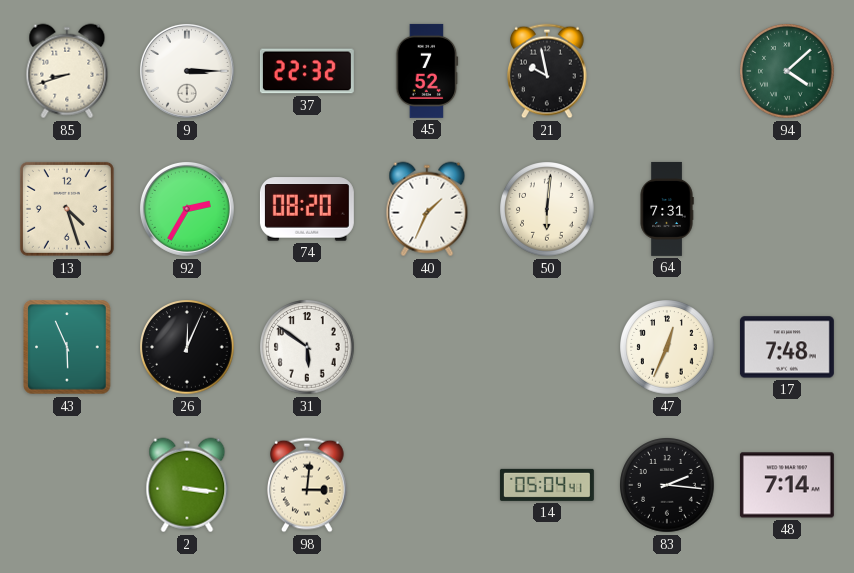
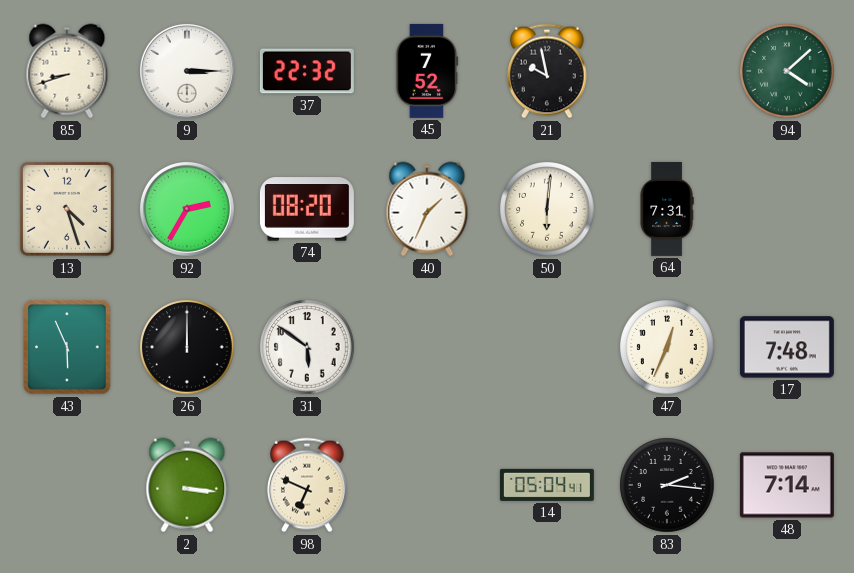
26: 12:04 -> 12:00 (187, 347)
98: 3:01 -> 6:49 (307, 485)
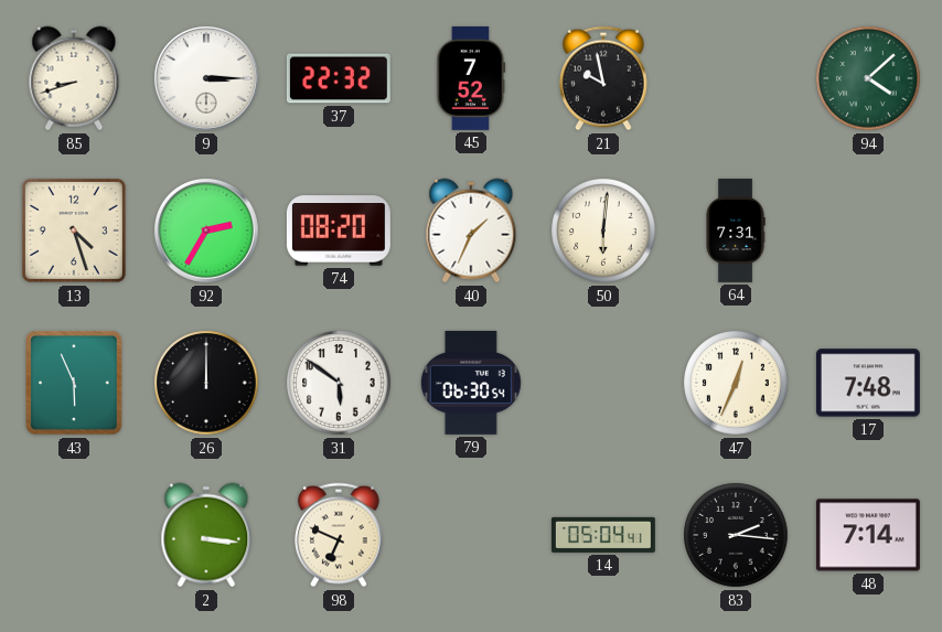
79: none -> 06:30 (471, 383)
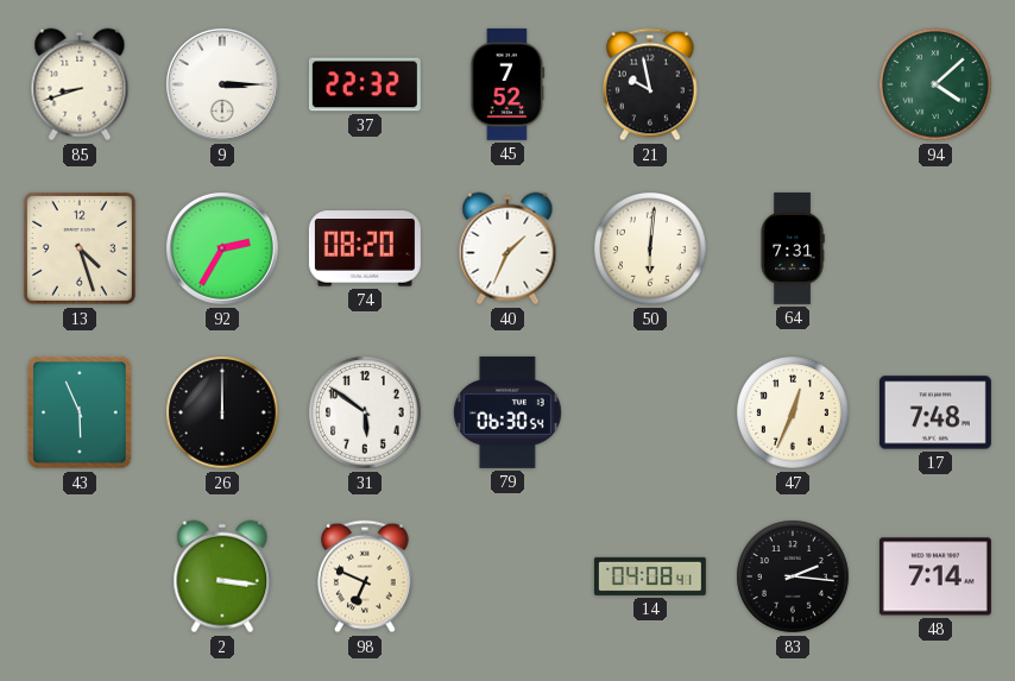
14: 05:04 -> 04:08 (650, 576)
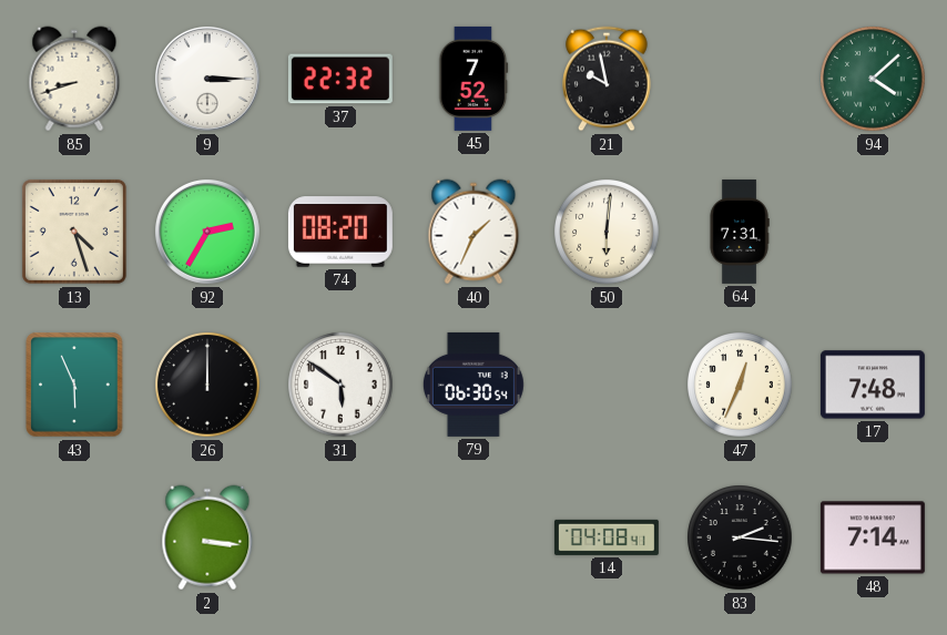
98: 6:49 -> none (365, 576)
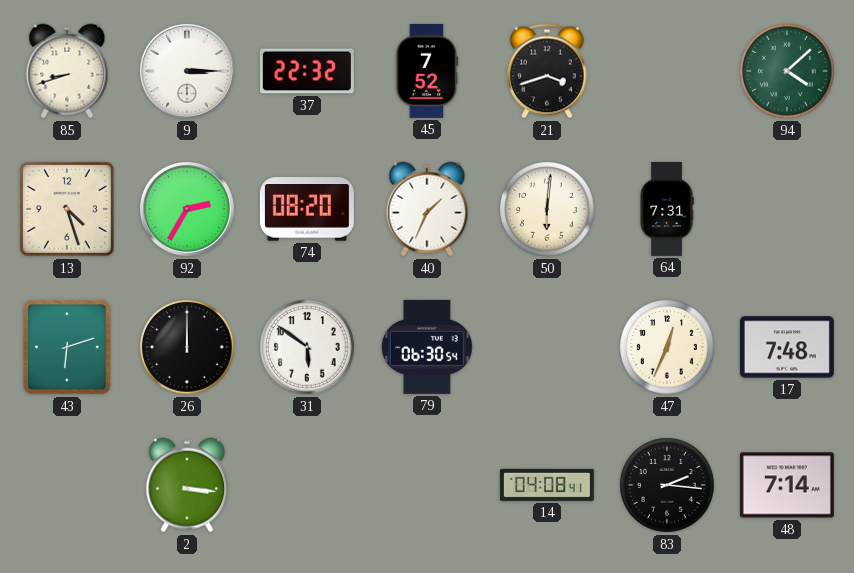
21: 9:58 -> 3:42 (547, 71)
43: 5:56 -> 6:12 (67, 347)
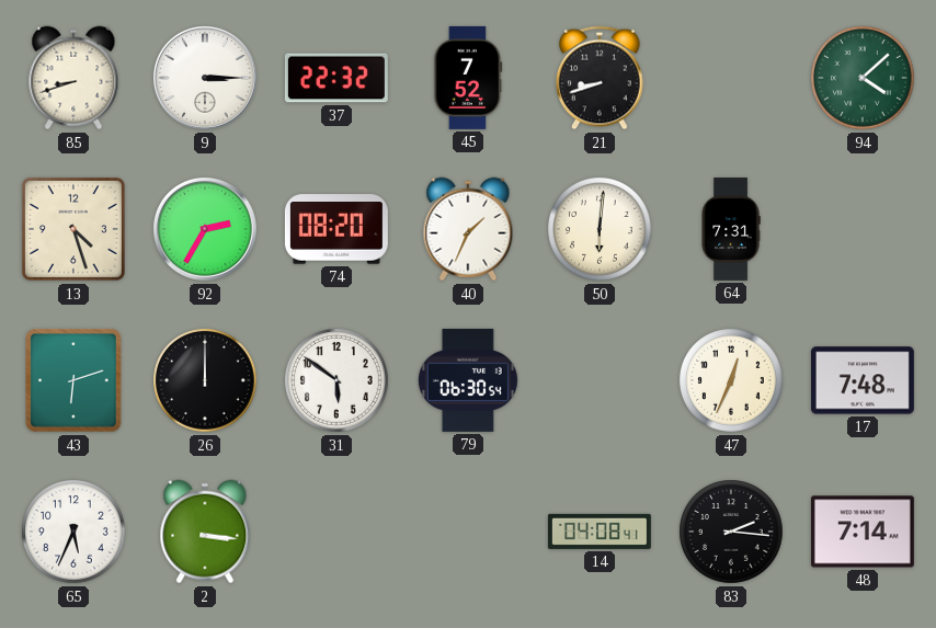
21: 3:42 -> 8:42 (600, 78)
65: none -> 5:34 (73, 532)
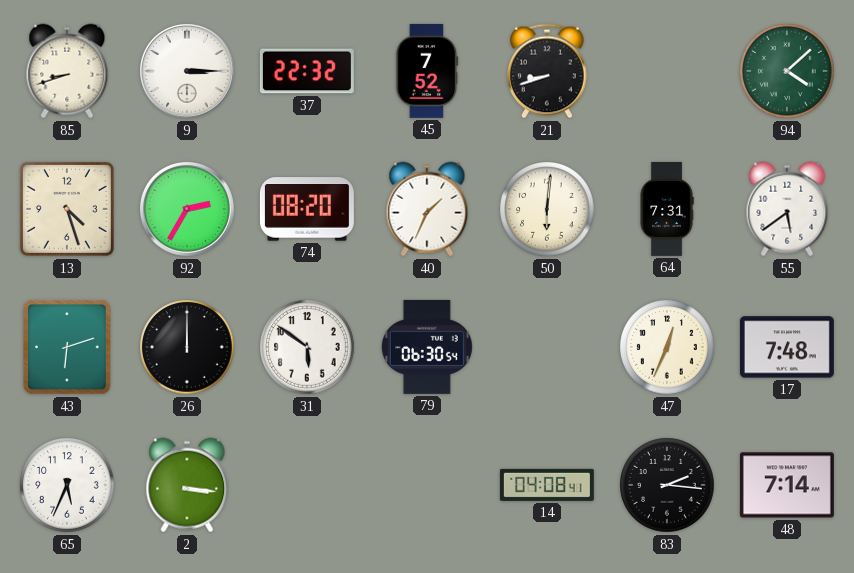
55: none -> 5:39 (787, 209)
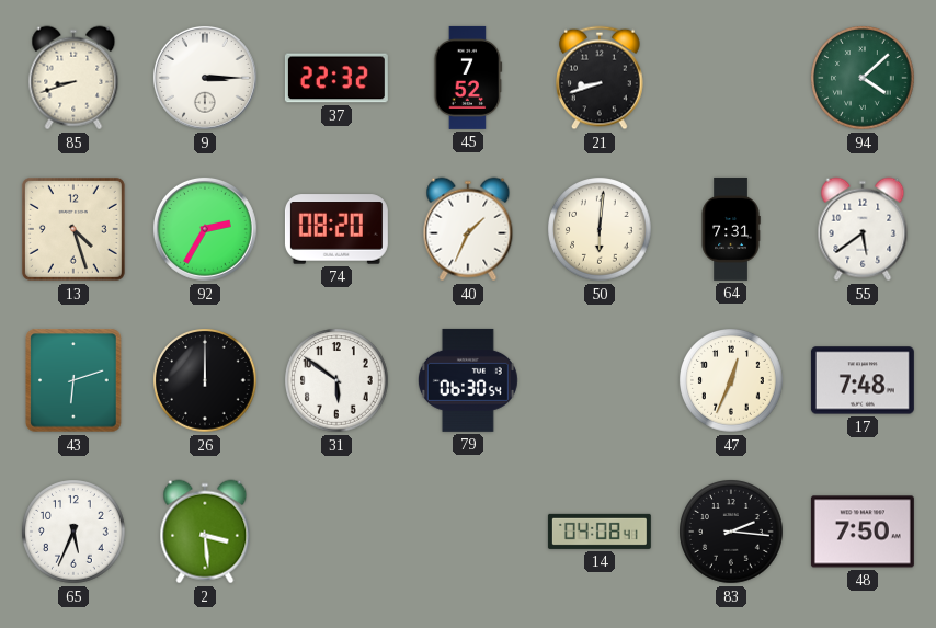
2: 3:16 -> 3:29 (205, 532)
48: 7:14 -> 7:50 (863, 532)
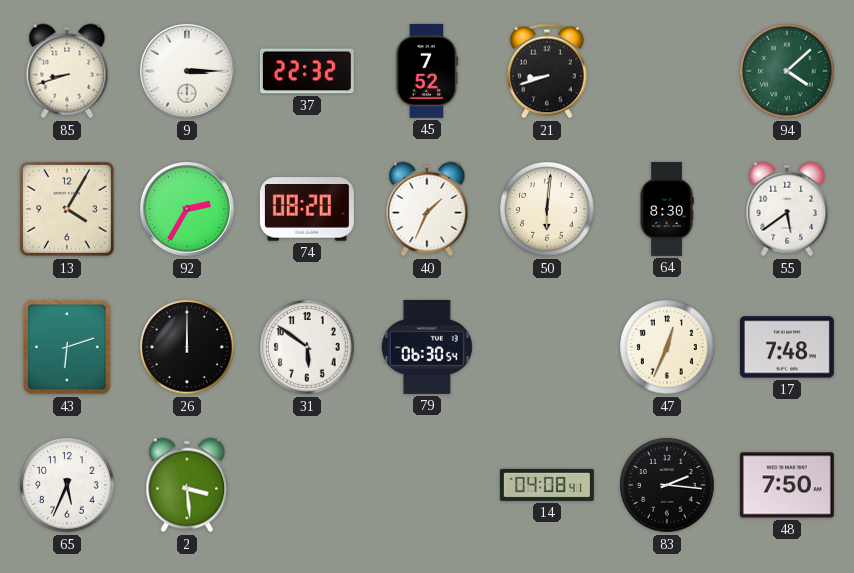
13: 4:27 -> 4:05 (67, 209)
64: 7:31 -> 8:30 (667, 209)
